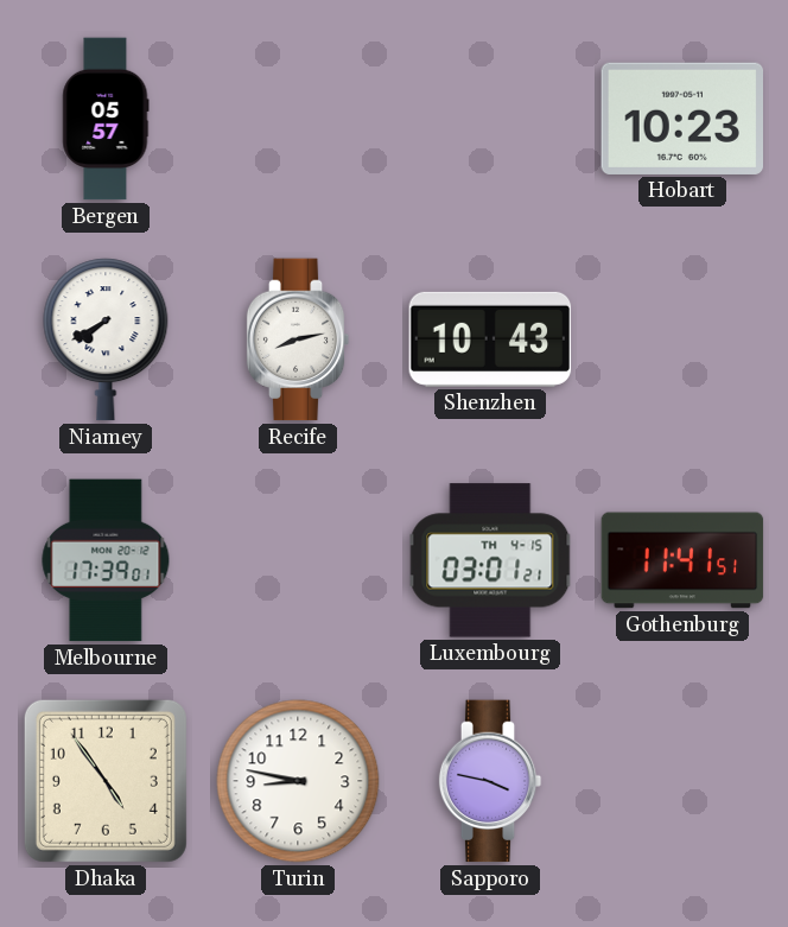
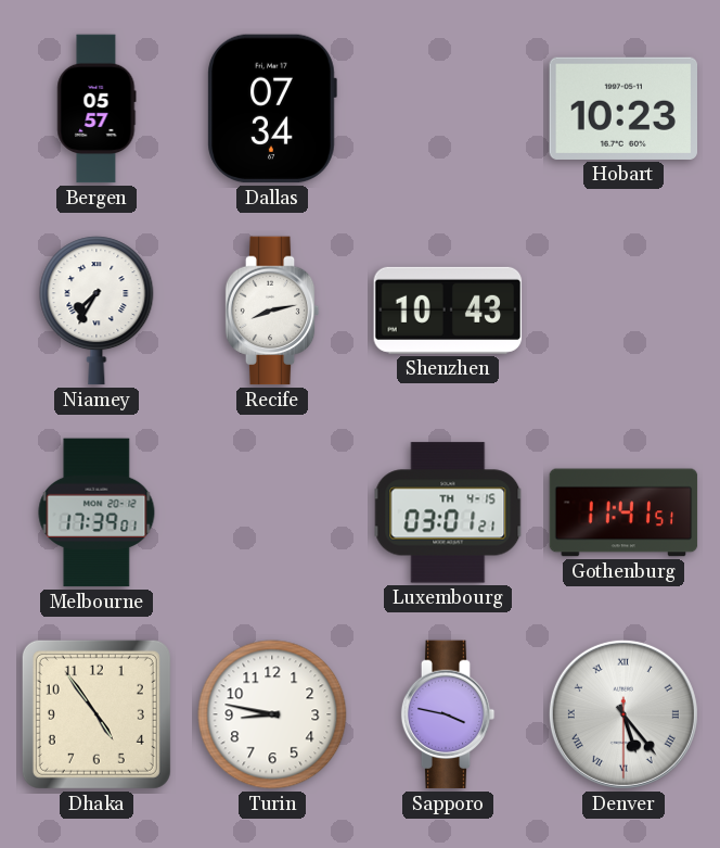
Dallas: none -> 07:34 (272, 109)
Niamey: 7:40 -> 7:35 (97, 311)
Denver: none -> 5:23 (623, 714)
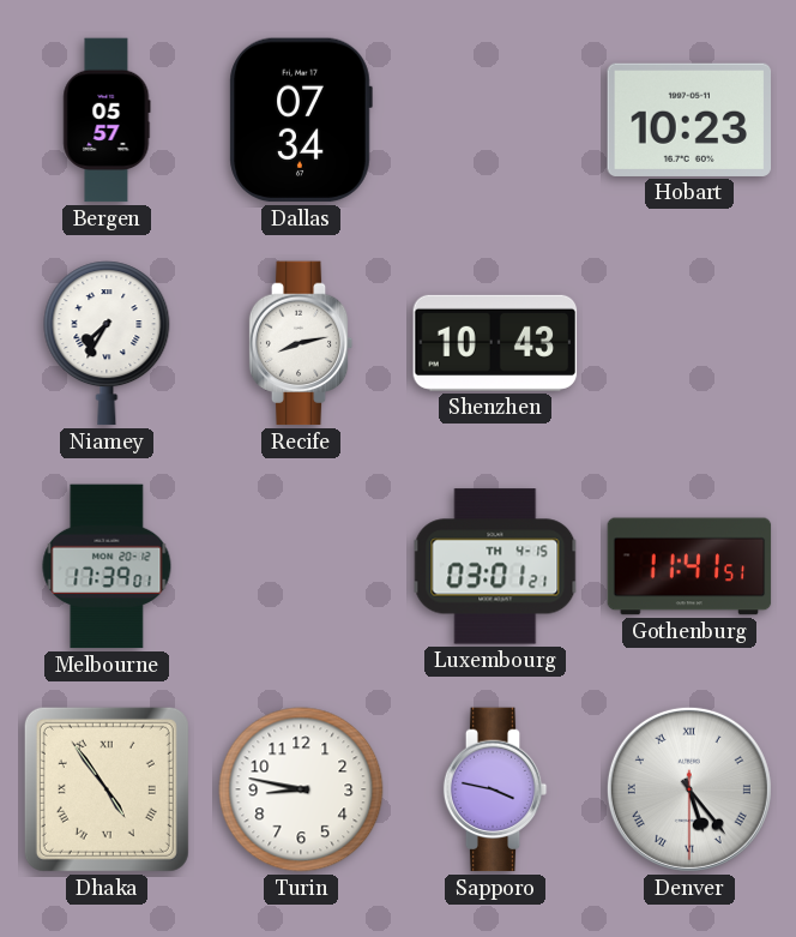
Dhaka numerals: Arabic -> Roman (107, 789)
